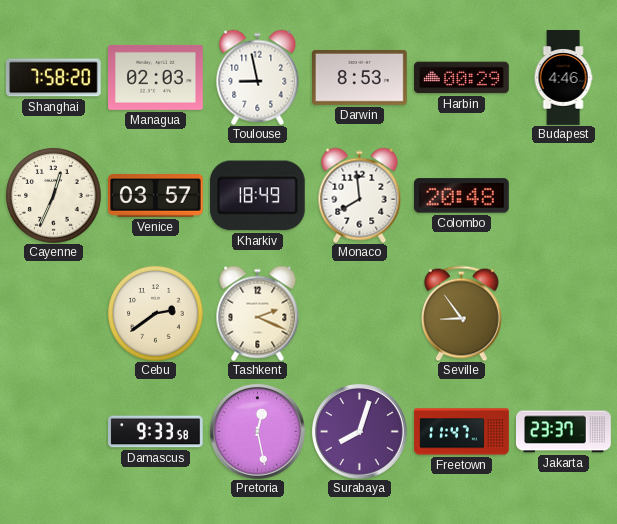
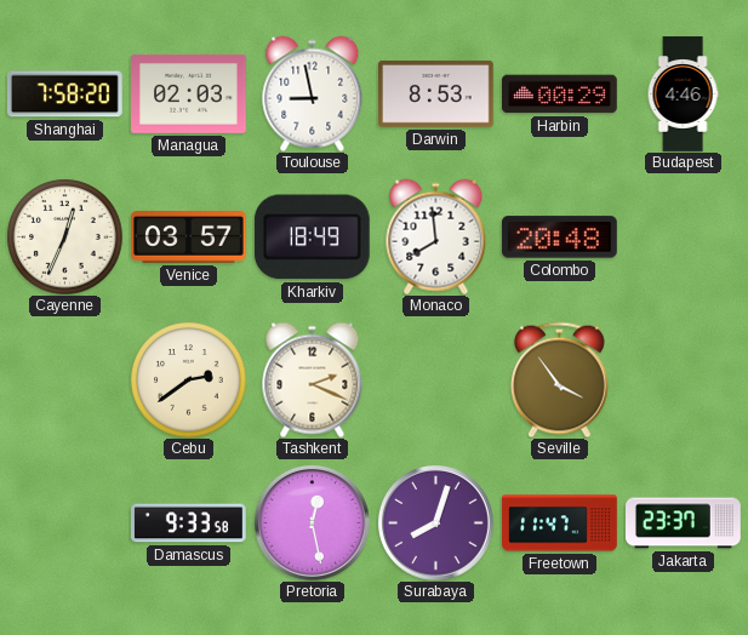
Seville: 8:54 -> 3:54 (559, 379)
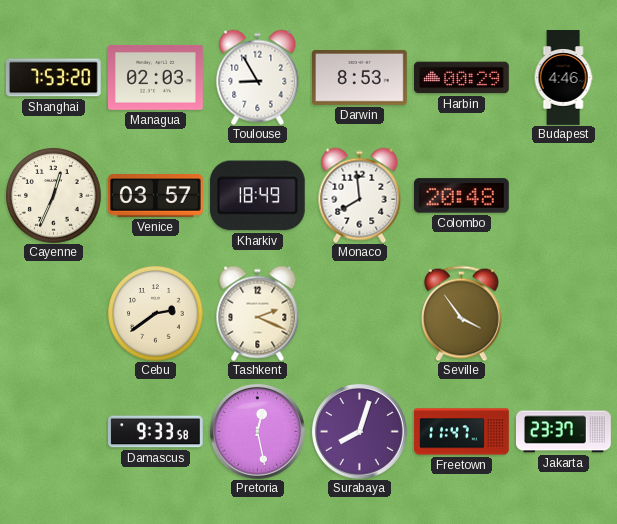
Shanghai: 7:58 -> 7:53 (53, 78)
Toulouse: 8:58 -> 8:55 (258, 77)
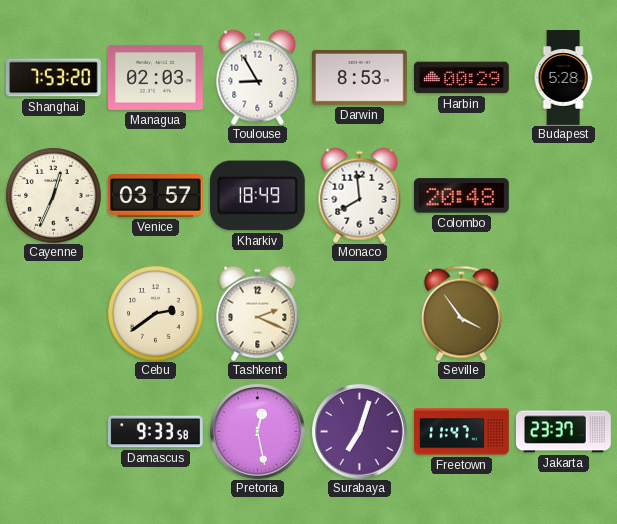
Budapest: 4:46 -> 5:28 (563, 78)
Surabaya: 8:03 -> 7:03 (359, 431)
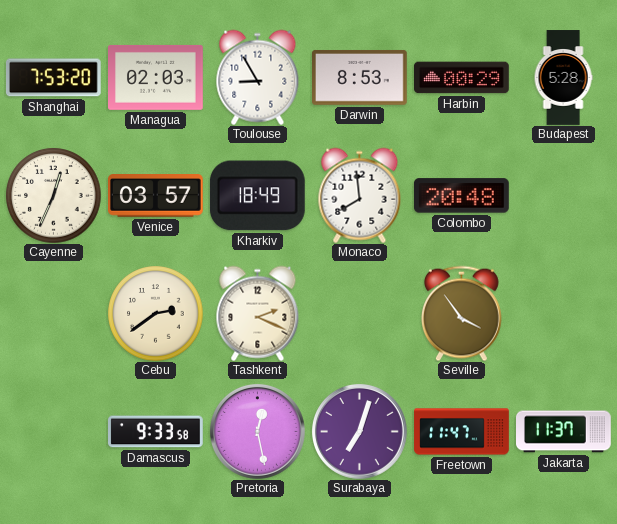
Jakarta: 23:37 -> 11:37 (564, 432)
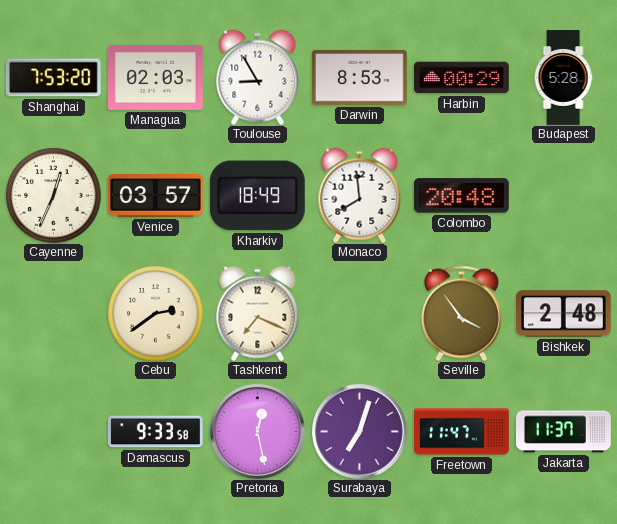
Tashkent: 2:19 -> 7:19 (258, 313)
Bishkek: none -> 2:48 (564, 314)
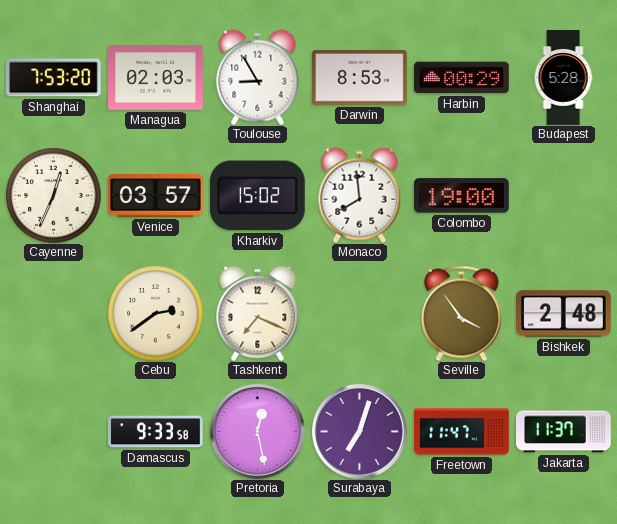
Kharkiv: 18:49 -> 15:02 (257, 196)
Colombo: 20:48 -> 19:00 (461, 196)
